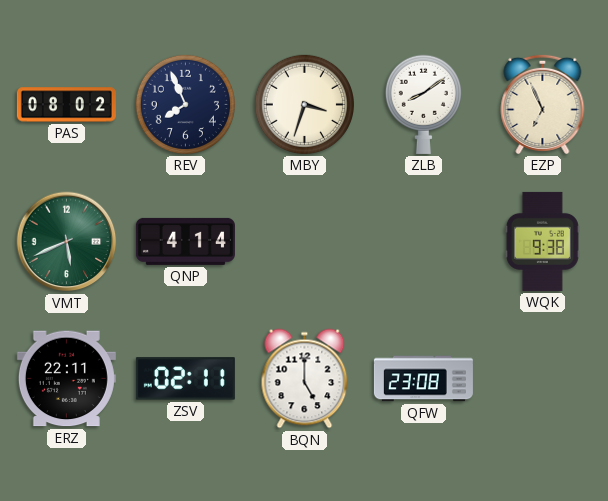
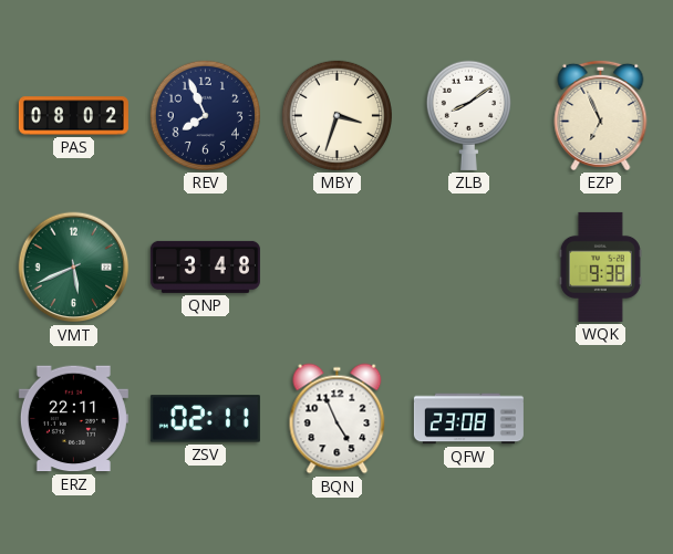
QNP: 4:14 -> 3:48 (205, 266)
BQN: 5:00 -> 4:56 (338, 419)
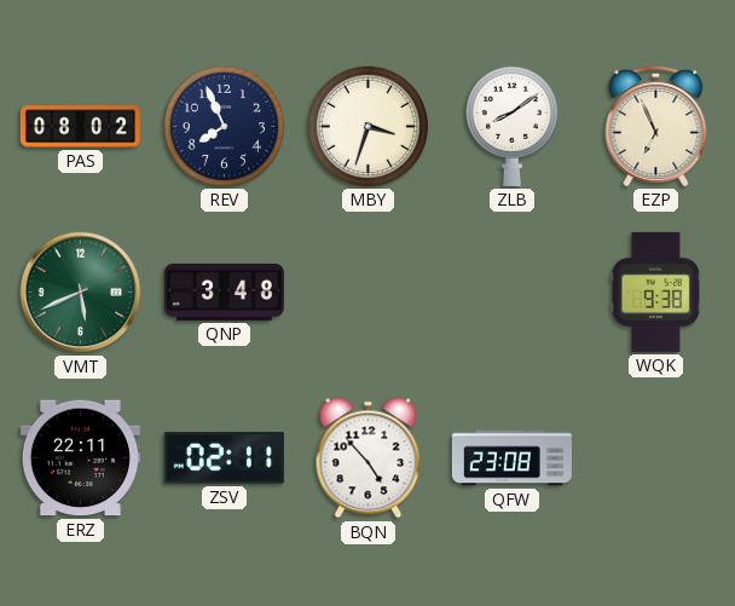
BQN: 4:56 -> 4:53 (369, 458)
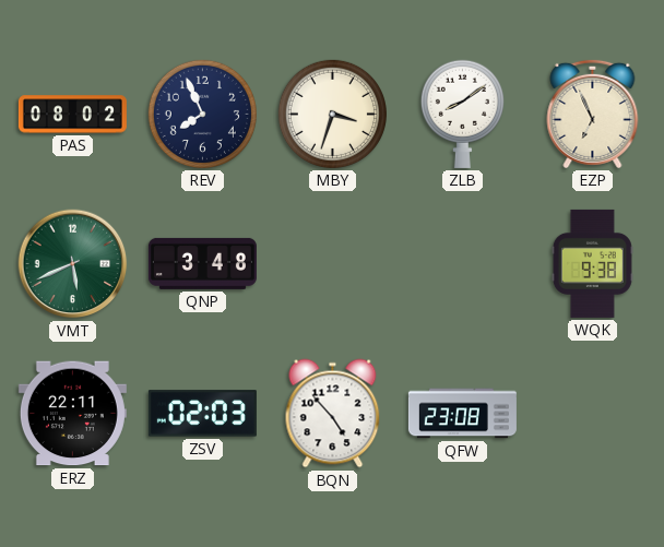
ZSV: 02:11 -> 02:03 (202, 414)
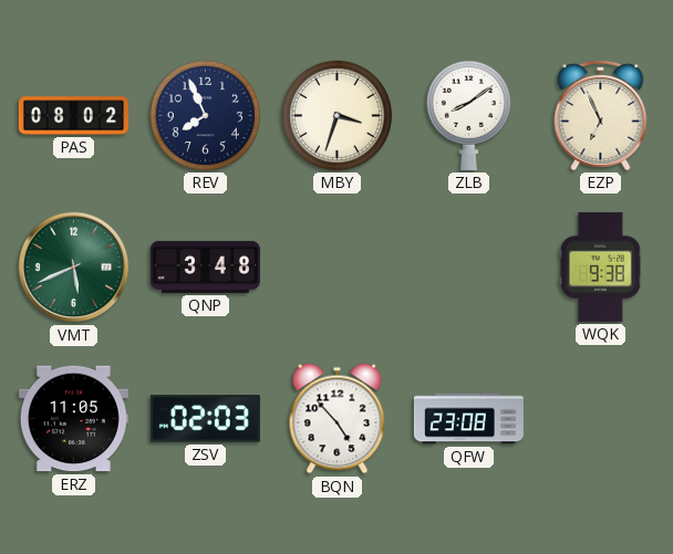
ERZ: 22:11 -> 11:05 (73, 419)
